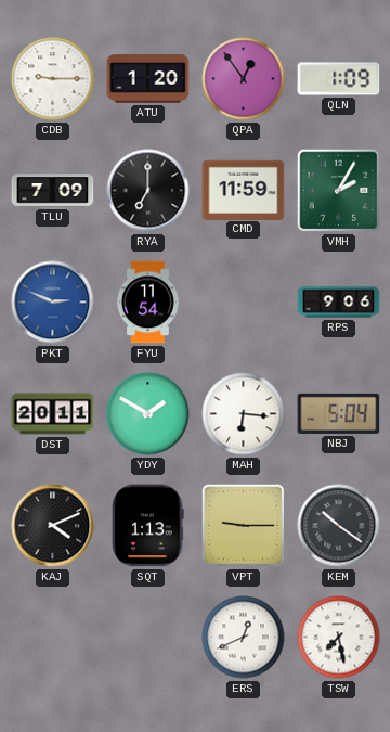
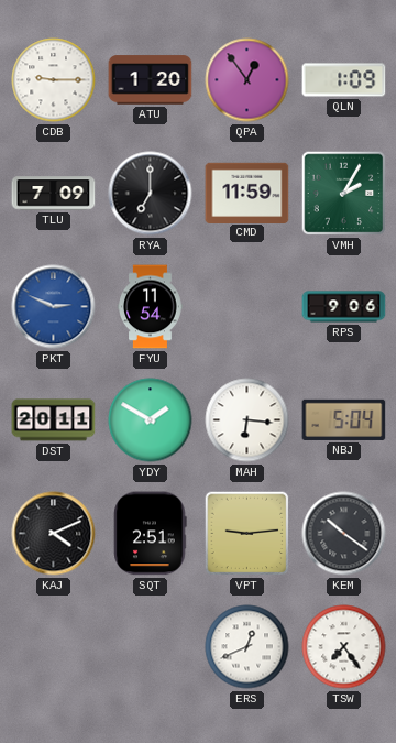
SQT: 1:13 -> 2:51 (151, 534)
VPT: 9:15 -> 9:14 (248, 534)
TSW: 7:28 -> 7:24 (344, 647)
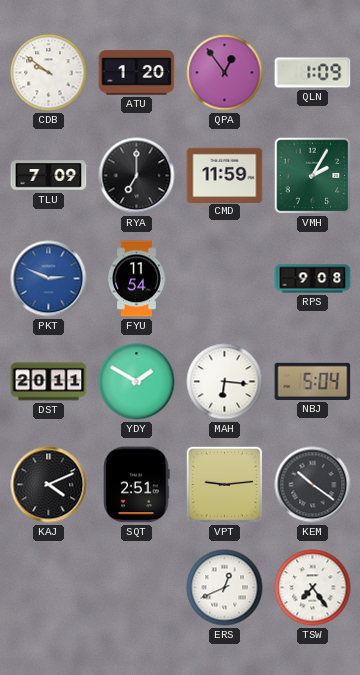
CDB: 9:15 -> 9:51 (49, 73)
RPS: 9:06 -> 9:08 (313, 279)
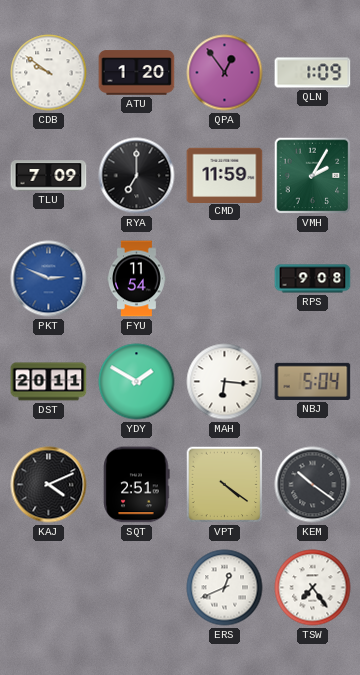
VPT: 9:14 -> 4:21 (225, 485)
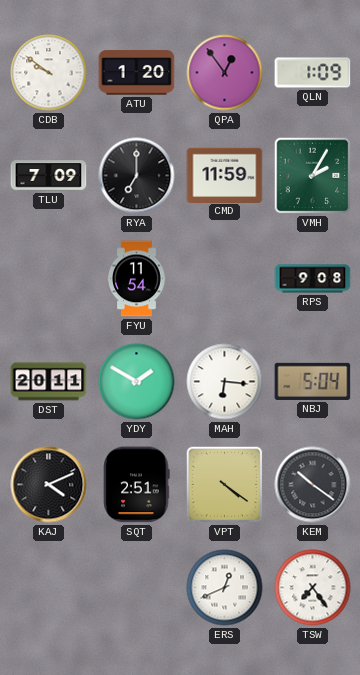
PKT: 2:49 -> none (49, 279)
